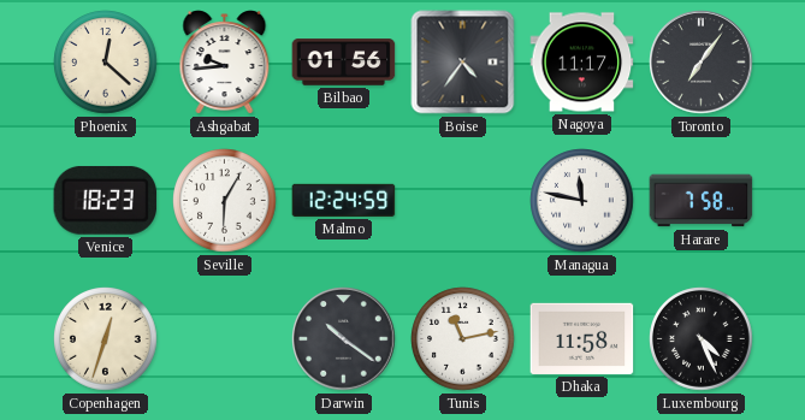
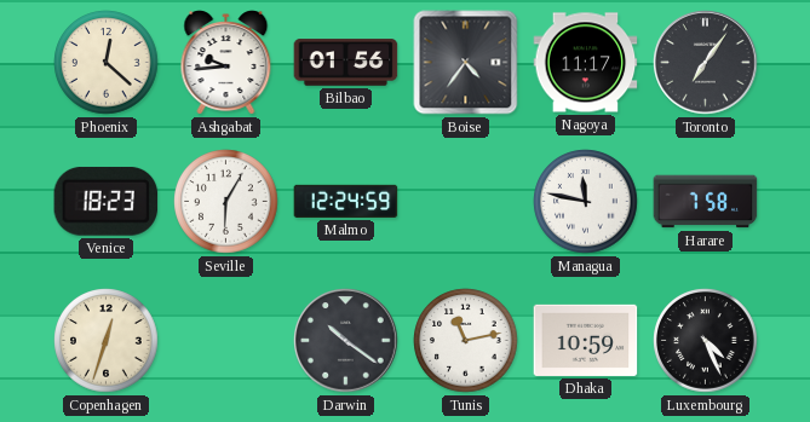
Dhaka: 11:58 -> 10:59 (586, 340)
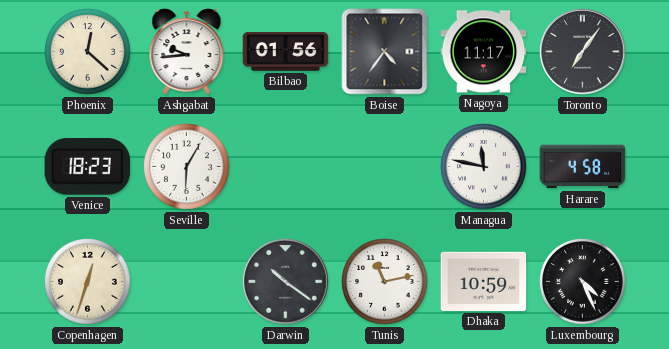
Malmo: 12:24 -> none (346, 201)
Harare: 7:58 -> 4:58 (583, 167)
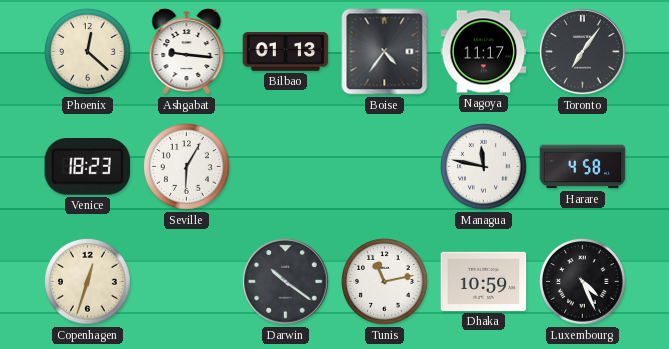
Ashgabat: 9:44 -> 9:16 (187, 52)
Bilbao: 01:56 -> 01:13 (286, 52)
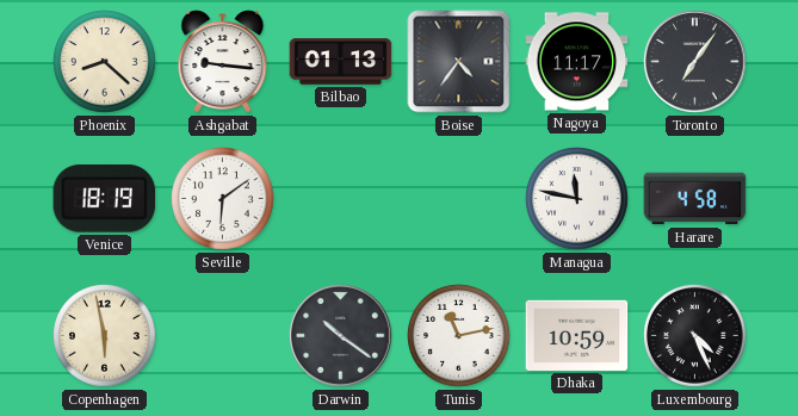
Phoenix: 12:22 -> 8:22 (105, 62)
Venice: 18:23 -> 18:19 (105, 198)
Seville: 6:05 -> 6:09 (223, 199)
Copenhagen: 12:33 -> 5:58 (105, 336)
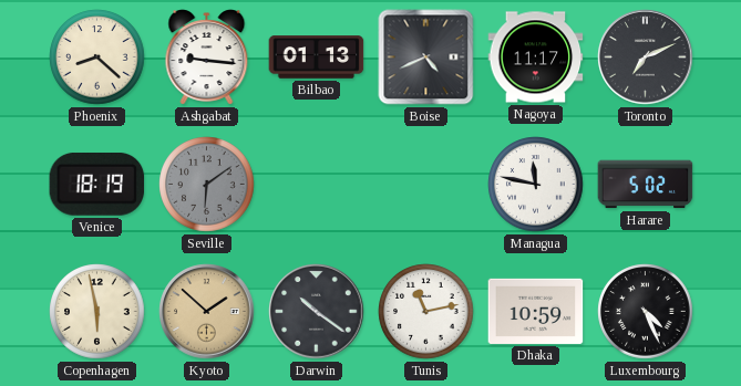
Boise: 4:36 -> 4:41 (426, 58)
Toronto: 7:06 -> 7:11 (646, 58)
Seville dial: white -> grey (207, 185)
Harare: 4:58 -> 5:02 (646, 185)
Kyoto: none -> 1:52 (207, 312)
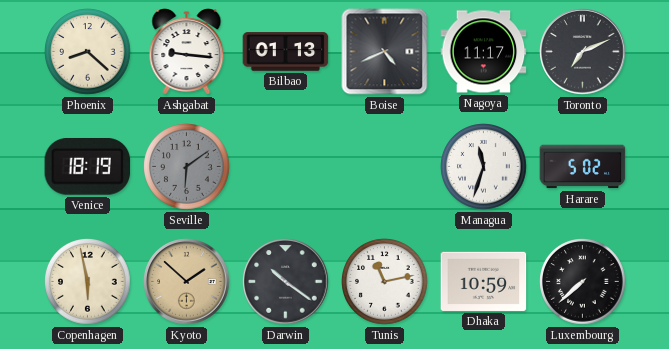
Managua: 11:47 -> 11:33 (484, 167)
Luxembourg: 4:26 -> 7:38 (583, 282)
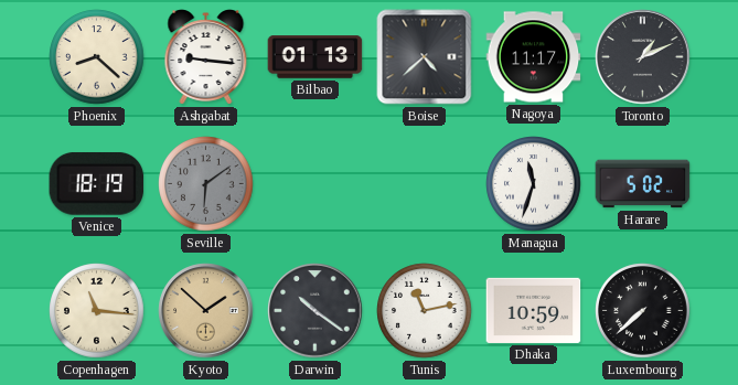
Boise: 4:41 -> 4:38 (425, 57)
Toronto: 7:11 -> 1:11 (643, 57)
Copenhagen: 5:58 -> 11:16 (97, 311)
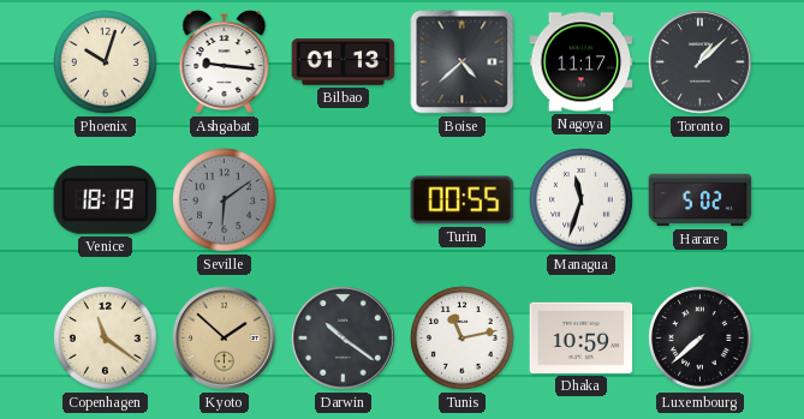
Phoenix: 8:22 -> 10:03 (106, 62)
Toronto: 1:11 -> 1:08 (701, 62)
Turin: none -> 00:55 (463, 200)
Copenhagen: 11:16 -> 11:21 (106, 339)
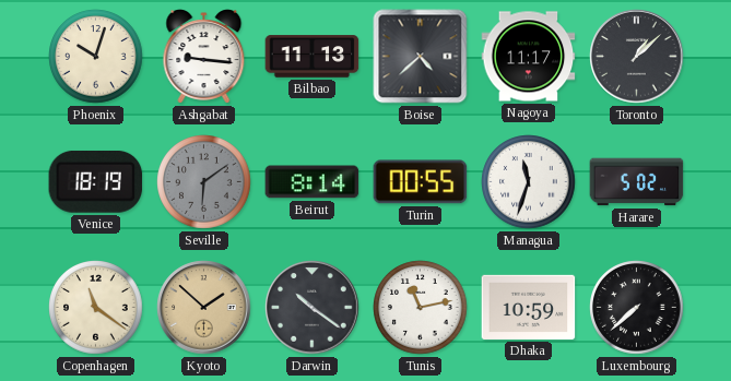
Bilbao: 01:13 -> 11:13 (313, 57)
Beirut: none -> 8:14 (313, 182)
